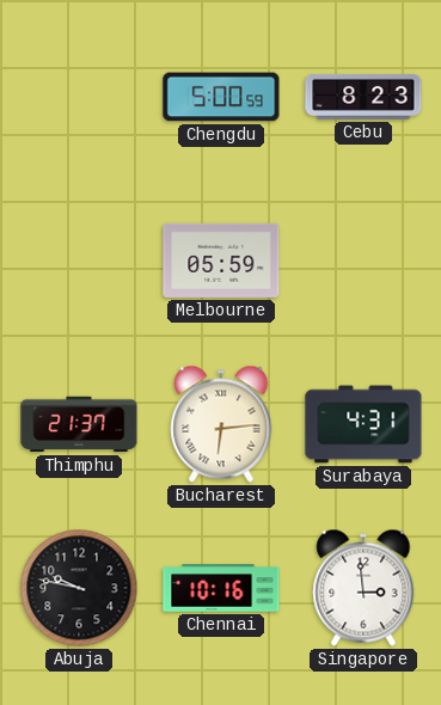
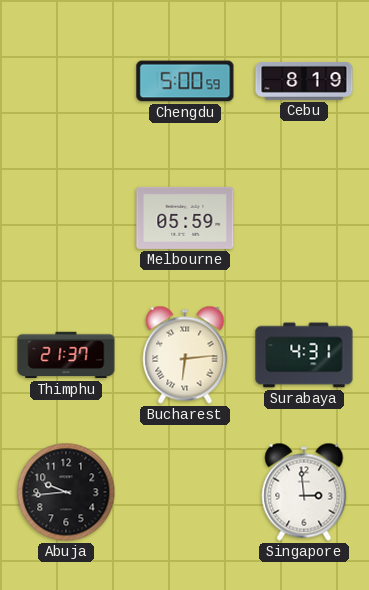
Cebu: 8:23 -> 8:19 (304, 81)
Abuja: 9:47 -> 9:44 (66, 492)
Chennai: 10:16 -> none (221, 588)
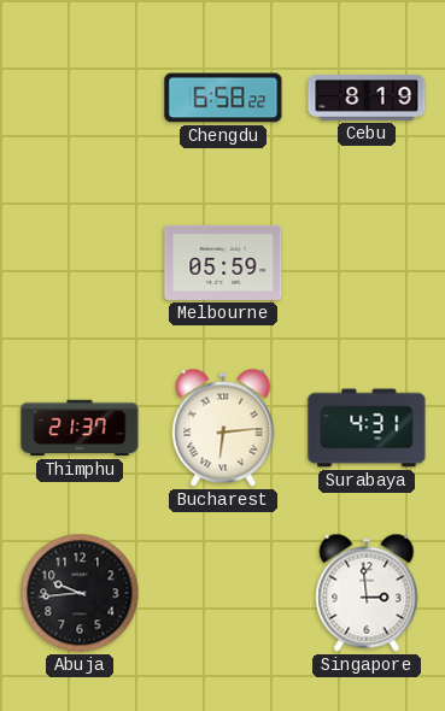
Chengdu: 5:00 -> 6:58 (223, 98)
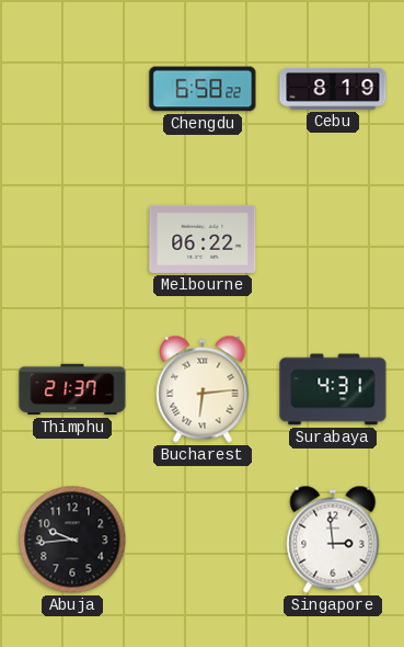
Melbourne: 05:59 -> 06:22 (203, 239)
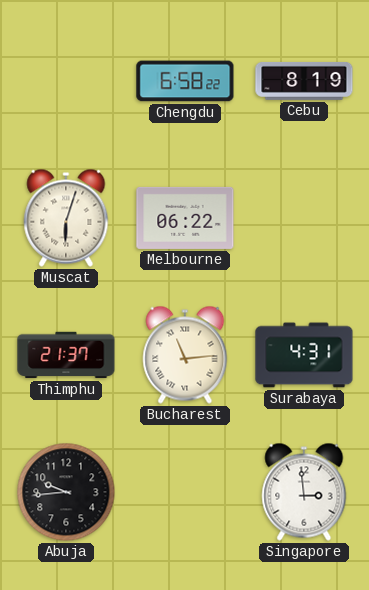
Muscat: none -> 6:03 (66, 218)
Bucharest: 6:14 -> 11:14 (185, 355)
